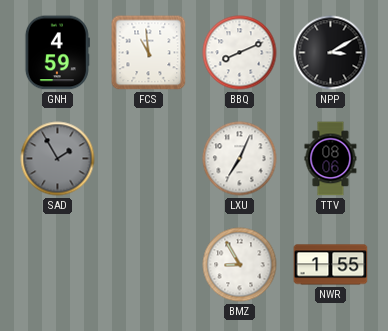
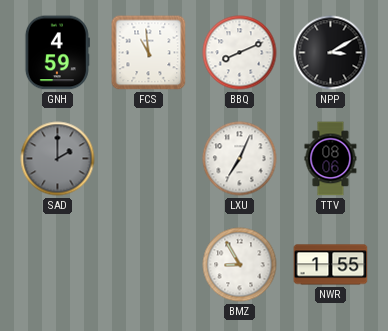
SAD: 1:55 -> 2:00 (58, 159)
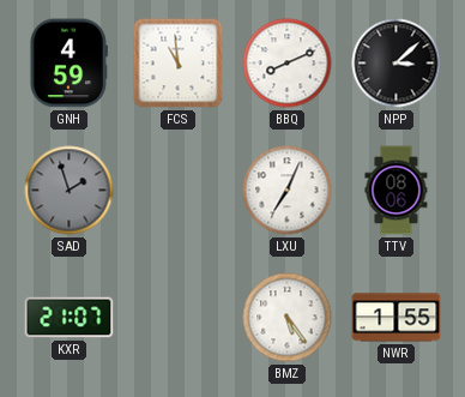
NPP: 3:10 -> 3:08 (397, 64)
SAD: 2:00 -> 1:57 (70, 191)
KXR: none -> 21:07 (70, 318)
BMZ: 8:55 -> 5:24 (288, 318)
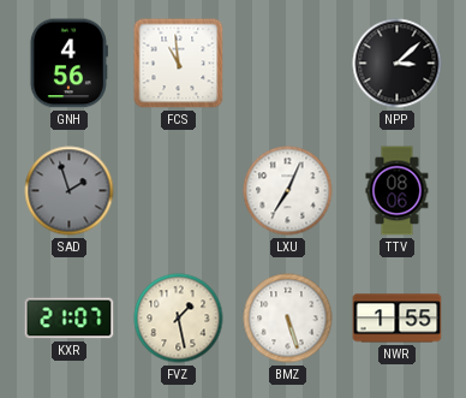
GNH: 4:59 -> 4:56 (68, 64)
BBQ: 8:11 -> none (288, 64)
FVZ: none -> 1:28 (179, 319)
BMZ: 5:24 -> 5:27 (288, 319)
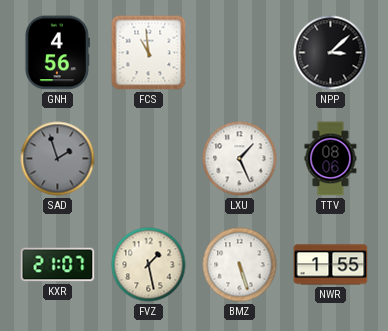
LXU: 7:04 -> 1:26 (240, 159)
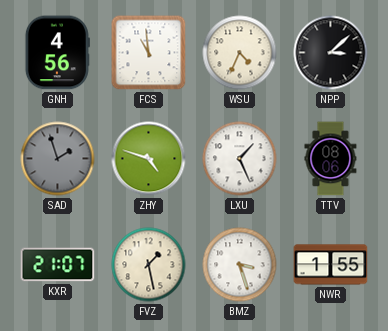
WSU: none -> 4:34 (240, 53)
ZHY: none -> 4:48 (149, 159)
BMZ: 5:27 -> 3:27 (240, 265)
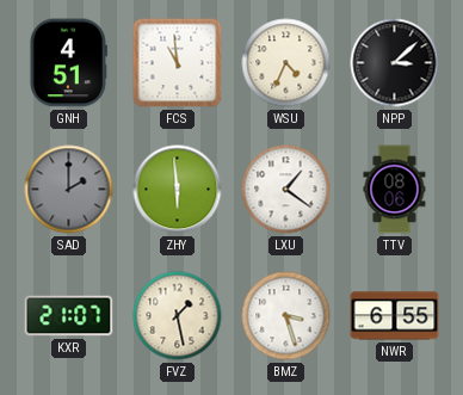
GNH: 4:56 -> 4:51 (68, 63)
SAD: 1:57 -> 2:00 (69, 190)
ZHY: 4:48 -> 5:59 (178, 190)
LXU: 1:26 -> 1:21 (286, 190)
NWR: 1:55 -> 6:55 (395, 316)
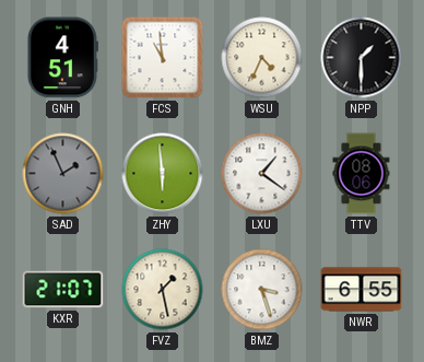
NPP: 3:08 -> 1:30 (362, 58)
SAD: 2:00 -> 1:56 (63, 174)
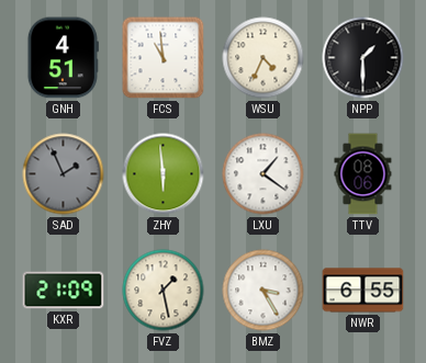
KXR: 21:07 -> 21:09 (64, 291)
BMZ: 3:27 -> 3:25 (264, 291)
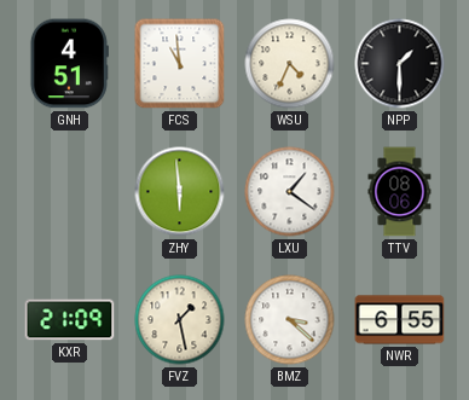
SAD: 1:56 -> none (64, 174)
BMZ: 3:25 -> 3:22 (290, 320)
